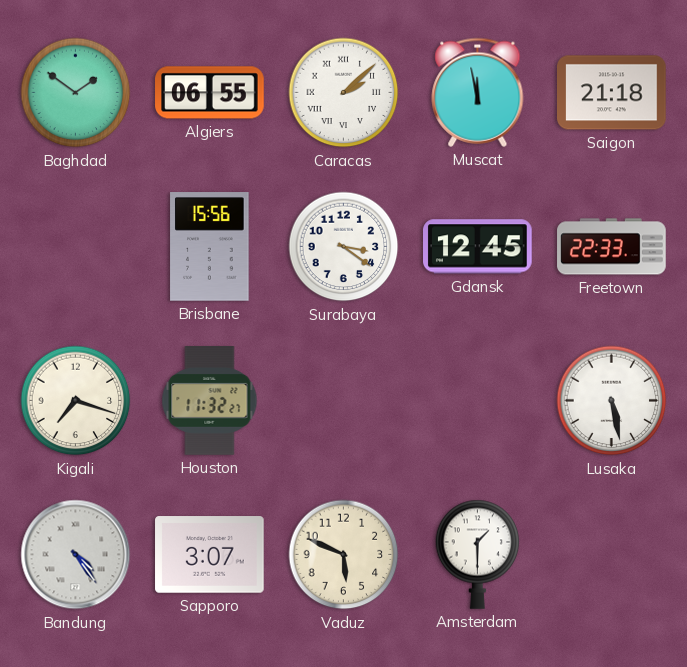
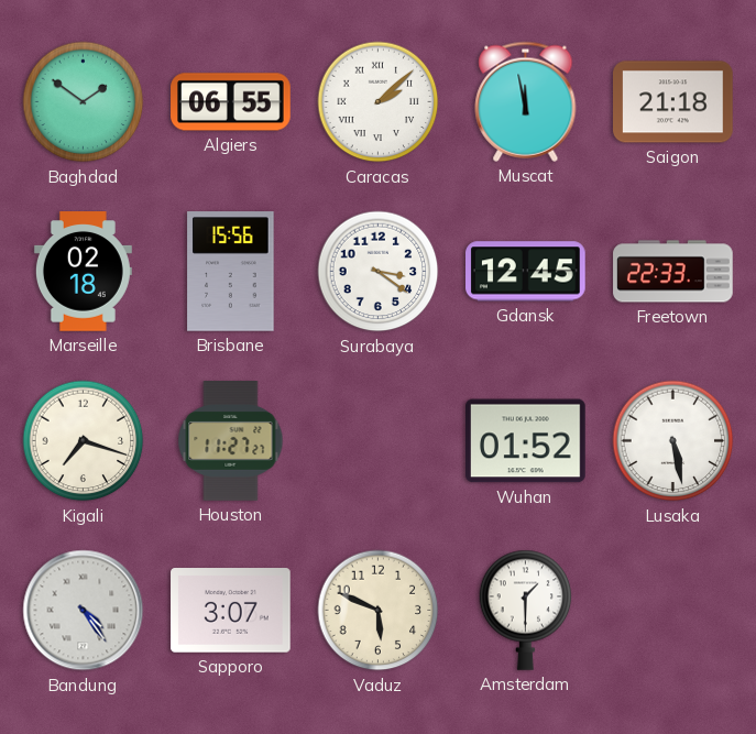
Marseille: none -> 02:18 (83, 272)
Houston: 11:32 -> 11:27 (231, 441)
Wuhan: none -> 01:52 (526, 441)
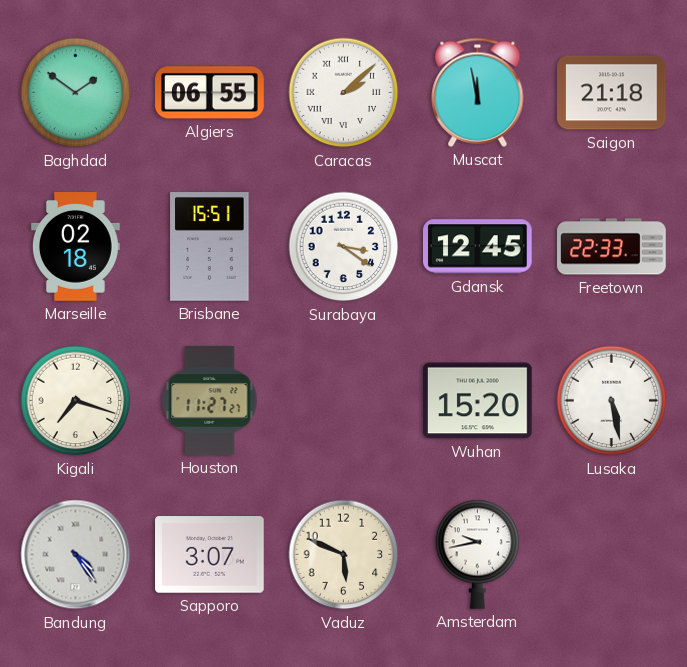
Brisbane: 15:56 -> 15:51 (210, 247)
Wuhan: 01:52 -> 15:20 (478, 401)
Amsterdam: 1:30 -> 9:43 (478, 554)
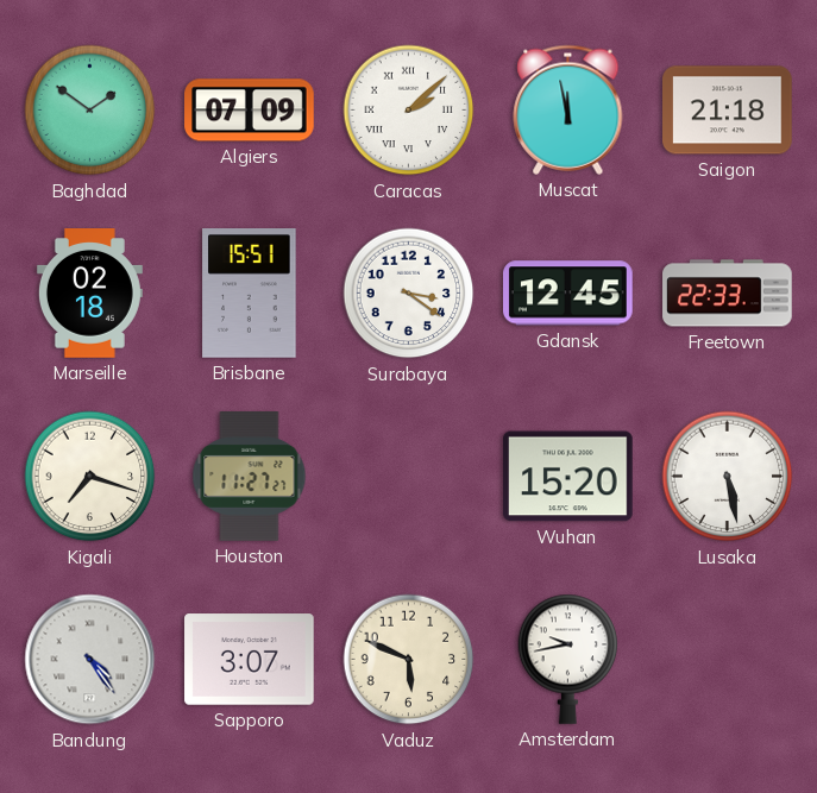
Algiers: 06:55 -> 07:09 (250, 111)
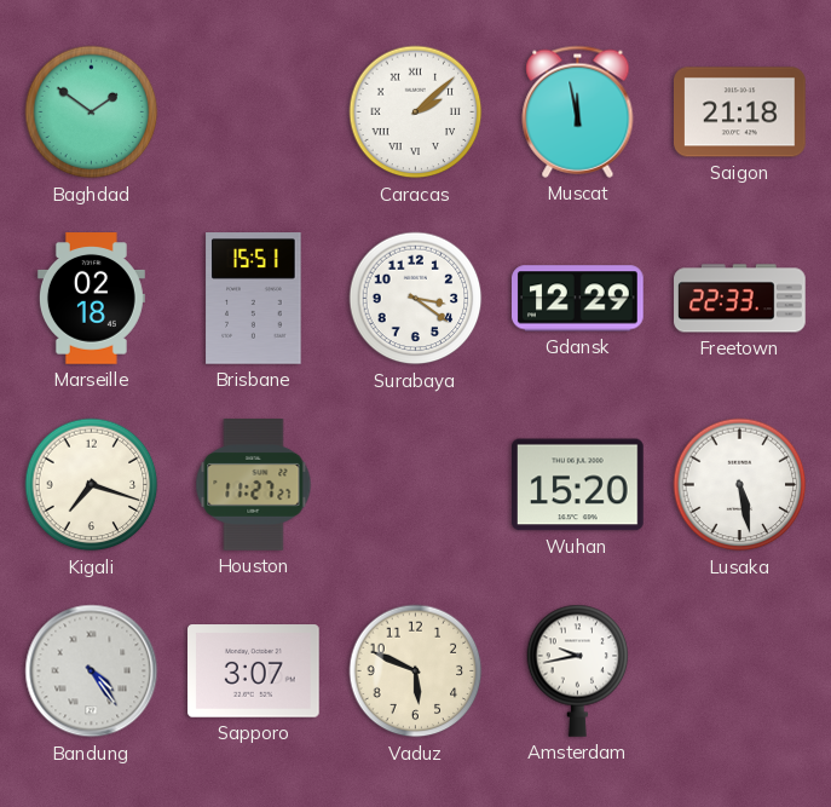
Algiers: 07:09 -> none (250, 111)
Gdansk: 12:45 -> 12:29 (578, 299)
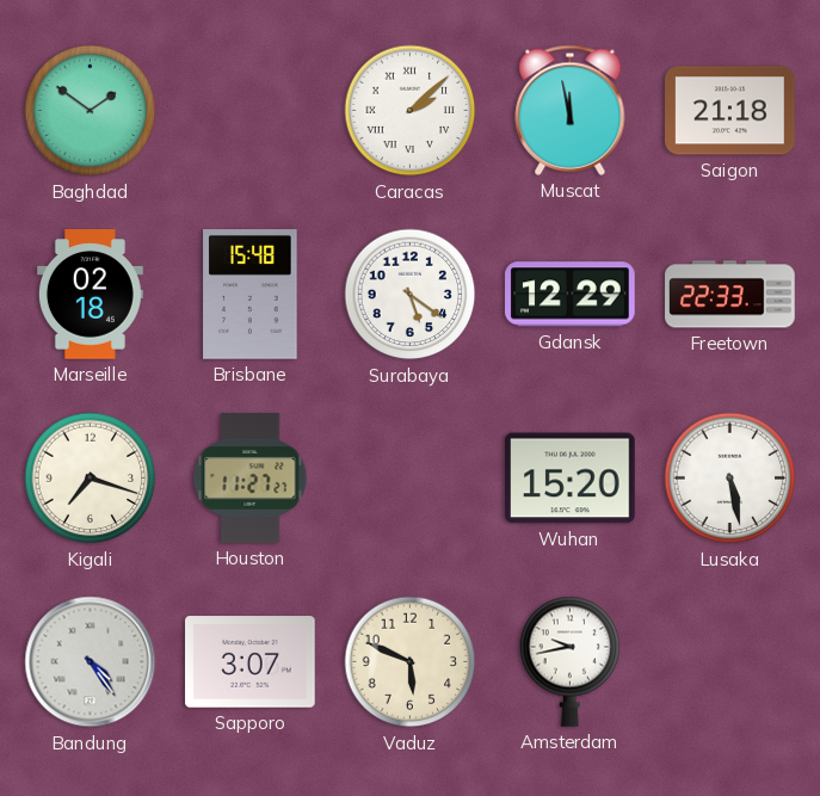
Brisbane: 15:51 -> 15:48 (251, 295)
Surabaya: 3:21 -> 5:21 (411, 295)
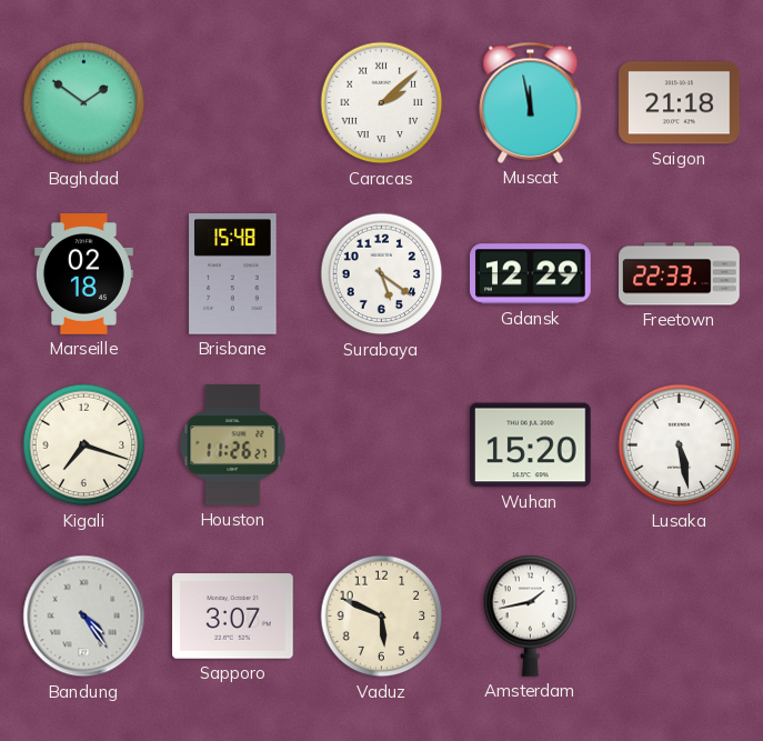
Houston: 11:27 -> 11:26 (233, 445)
Amsterdam: 9:43 -> 1:43 (531, 615)
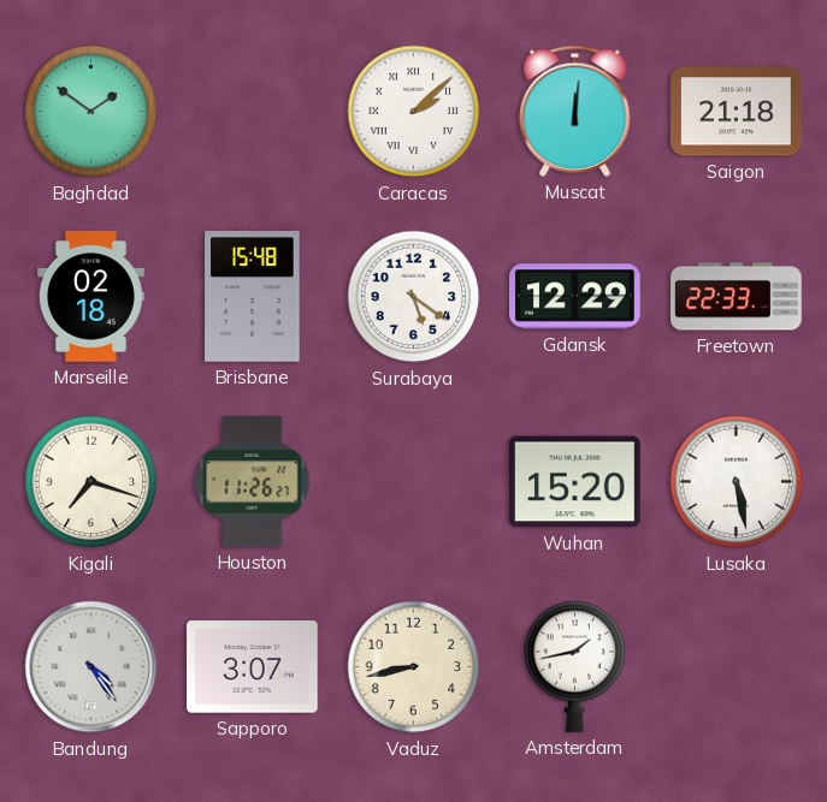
Muscat: 11:58 -> 12:01 (575, 111)
Vaduz: 5:49 -> 8:43 (414, 667)
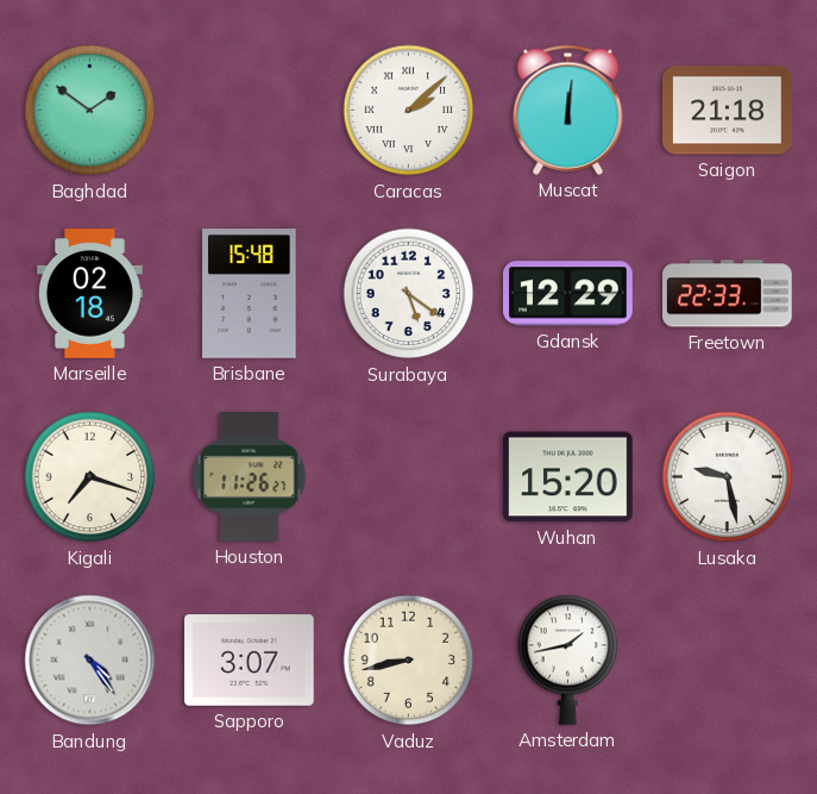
Lusaka: 5:28 -> 9:28 (728, 477)
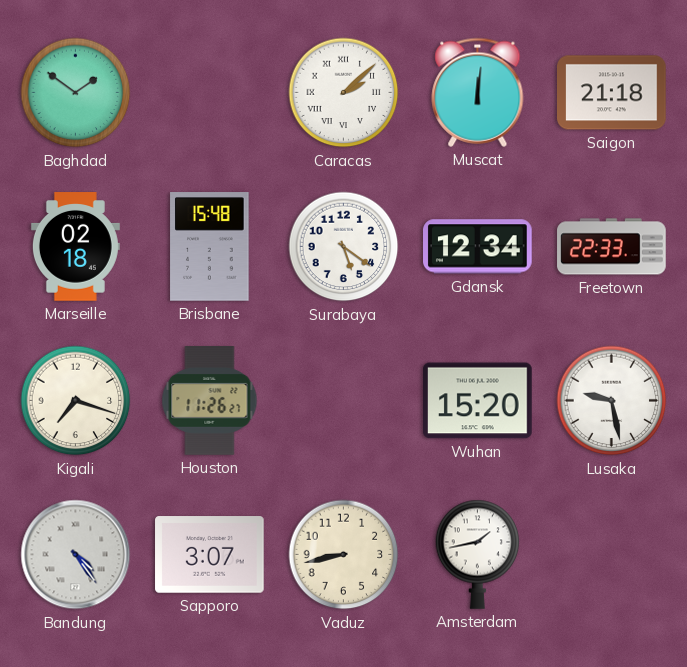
Gdansk: 12:29 -> 12:34 (478, 247)
